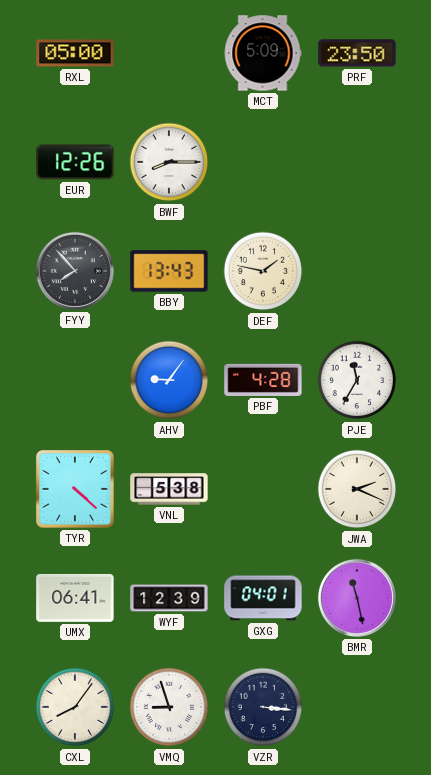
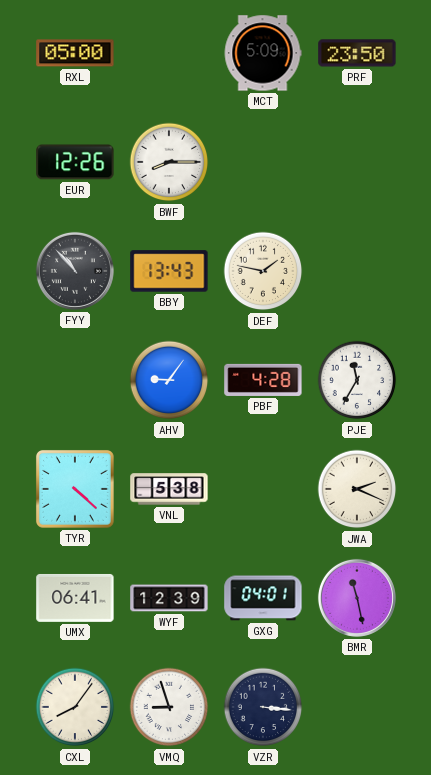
FYY: 7:53 -> 10:53 (75, 271)
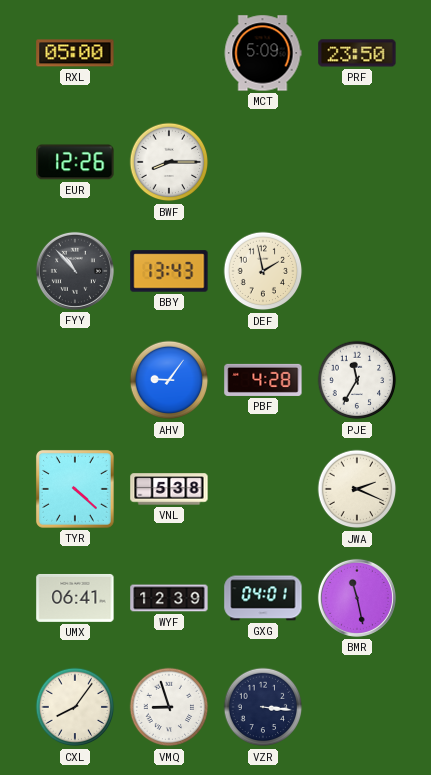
DEF: 1:47 -> 1:58 (263, 271)
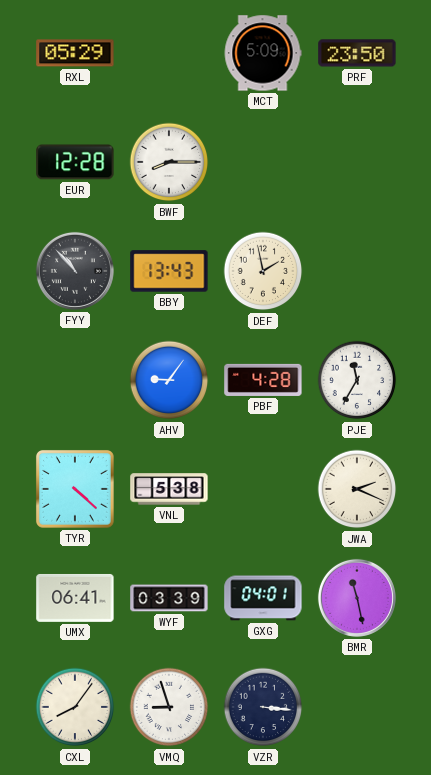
RXL: 05:00 -> 05:29 (75, 53)
EUR: 12:26 -> 12:28 (75, 162)
WYF: 12:39 -> 03:39 (169, 598)
